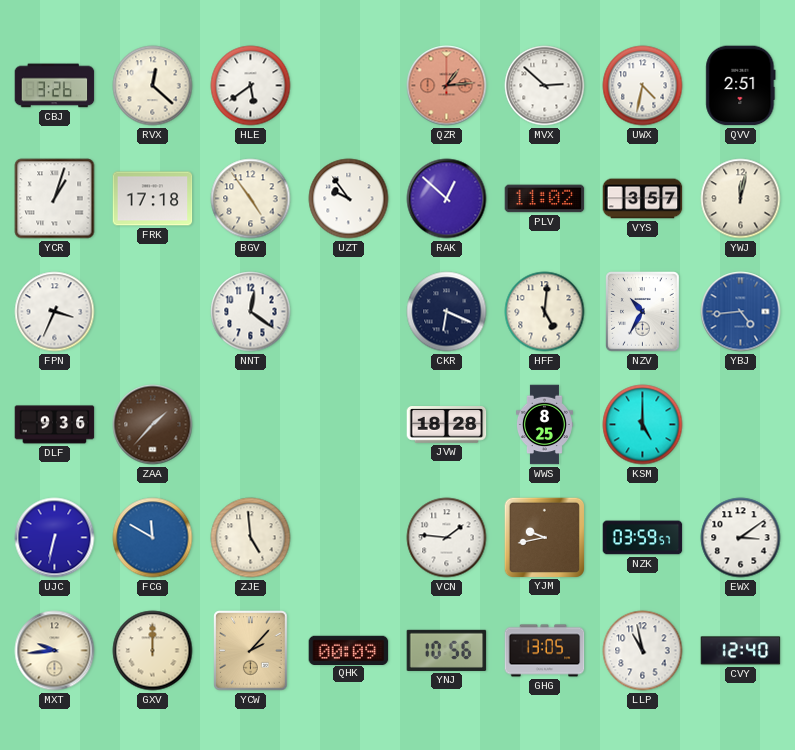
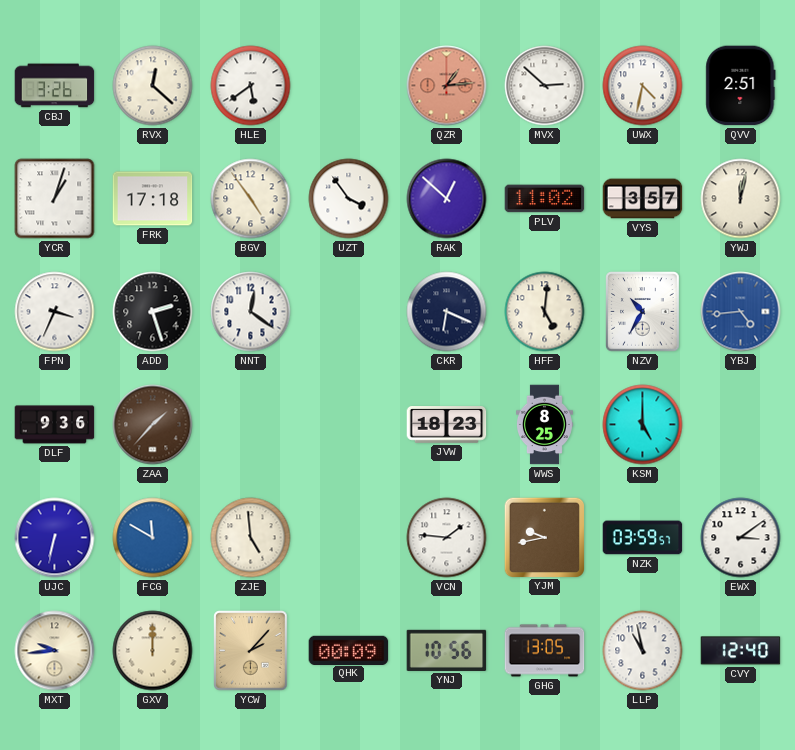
UZT: 9:54 -> 3:54 (349, 199)
ADD: none -> 2:27 (153, 312)
JVW: 18:28 -> 18:23 (447, 425)
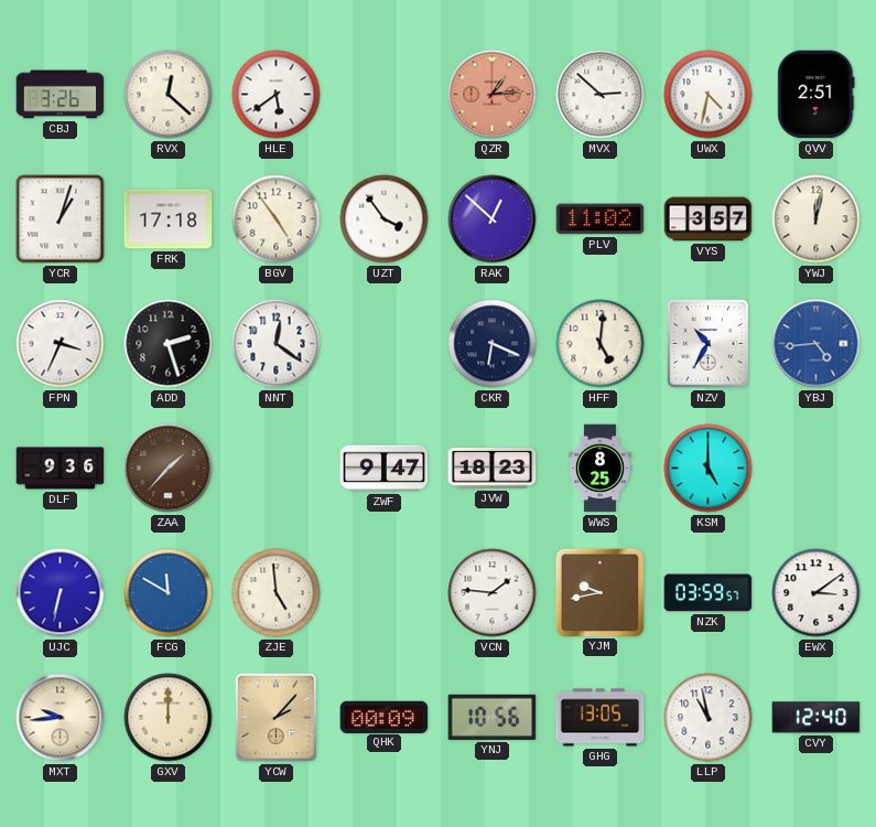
ZWF: none -> 9:47 (385, 469)
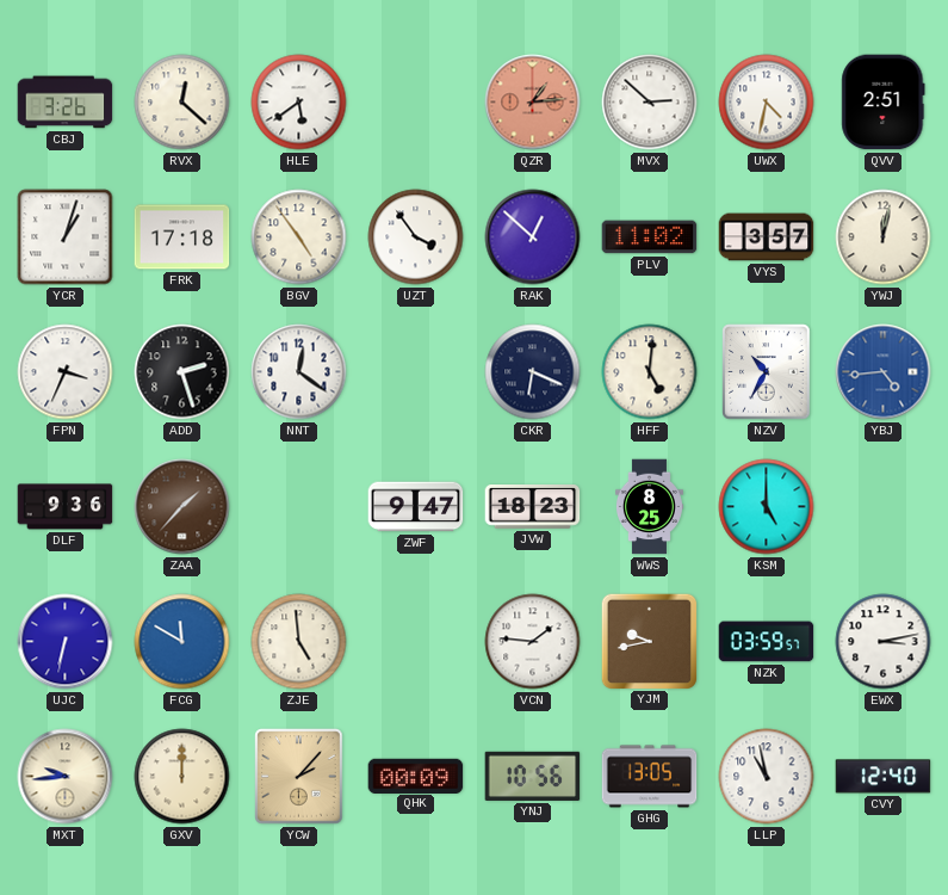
EWX: 3:09 -> 3:13 (884, 642)
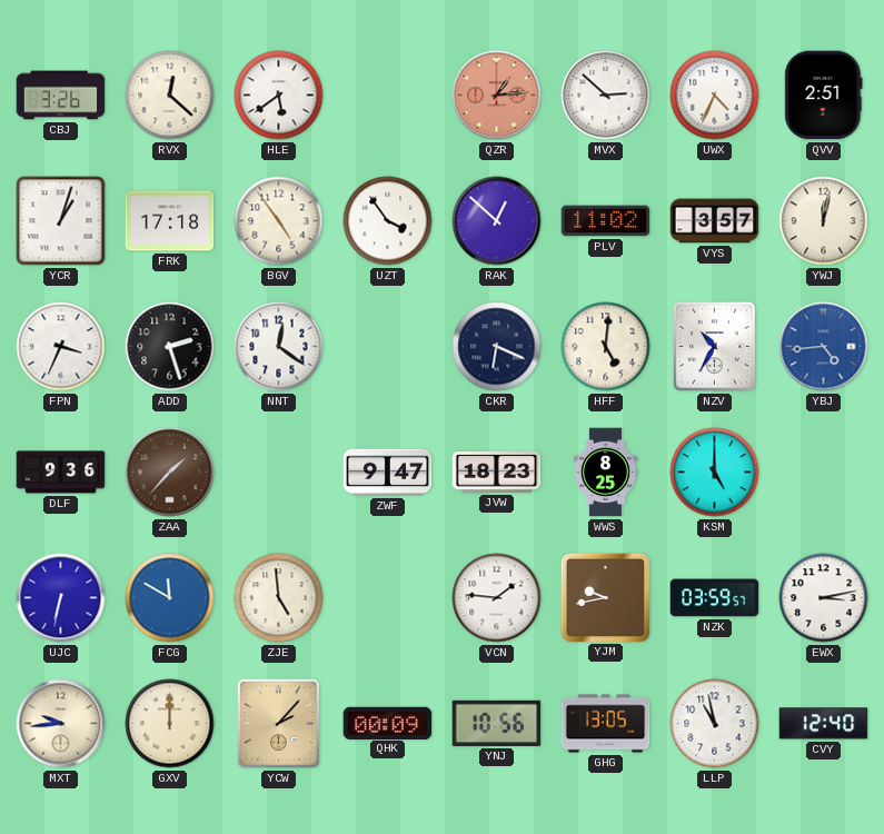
UWX: 4:32 -> 4:34 (715, 96)
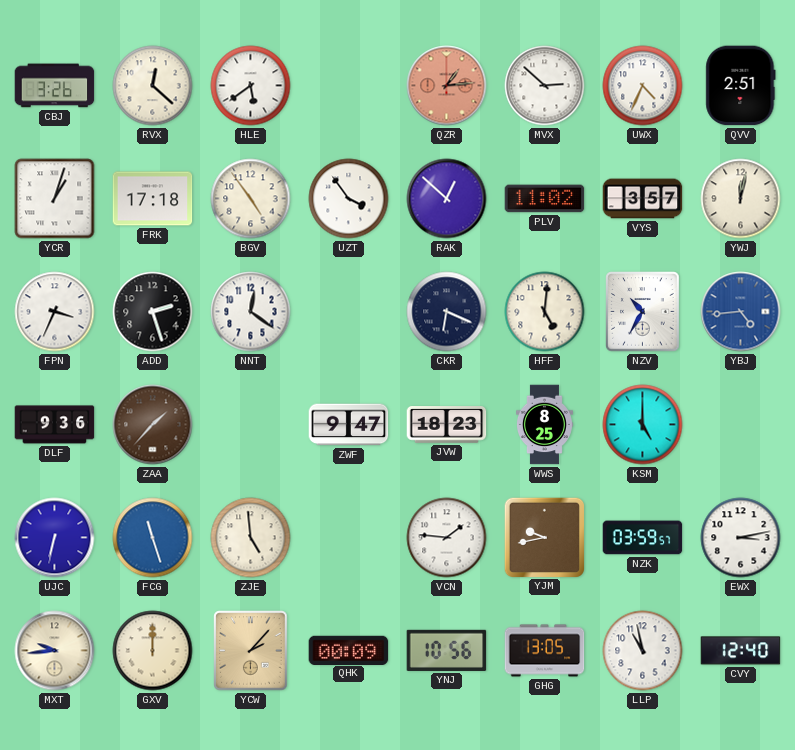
FCG: 11:50 -> 11:27 (153, 538)
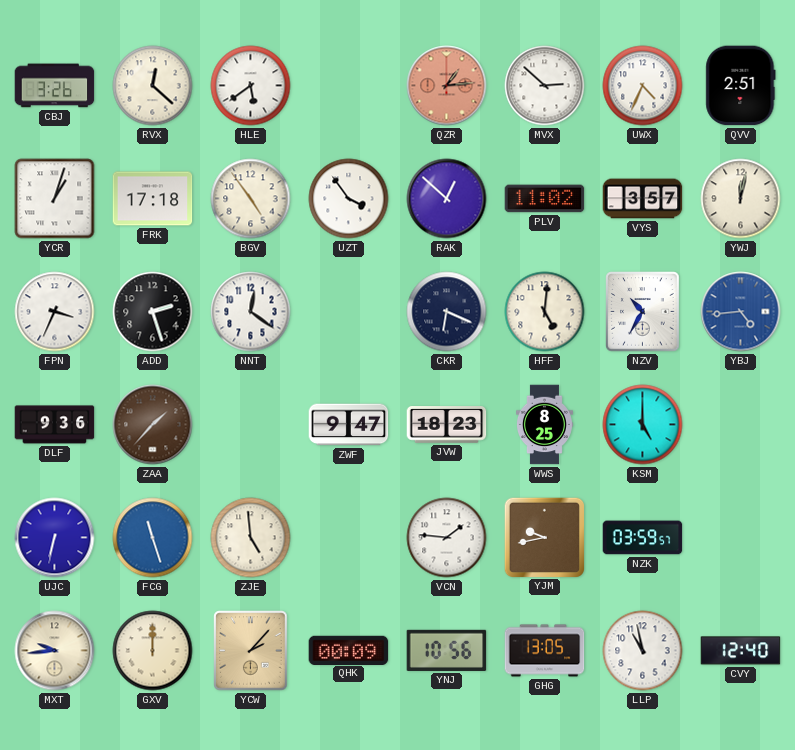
EWX: 3:13 -> none (741, 538)
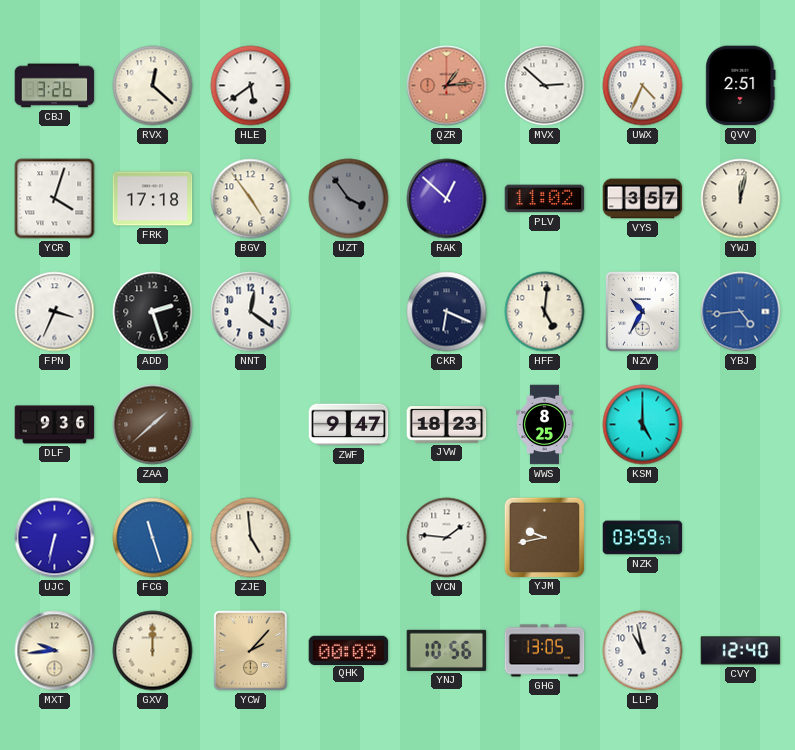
YCR: 1:03 -> 4:03 (55, 199)
UZT dial: white -> grey (349, 199)
ZAA: 1:37 -> 1:38 (153, 425)
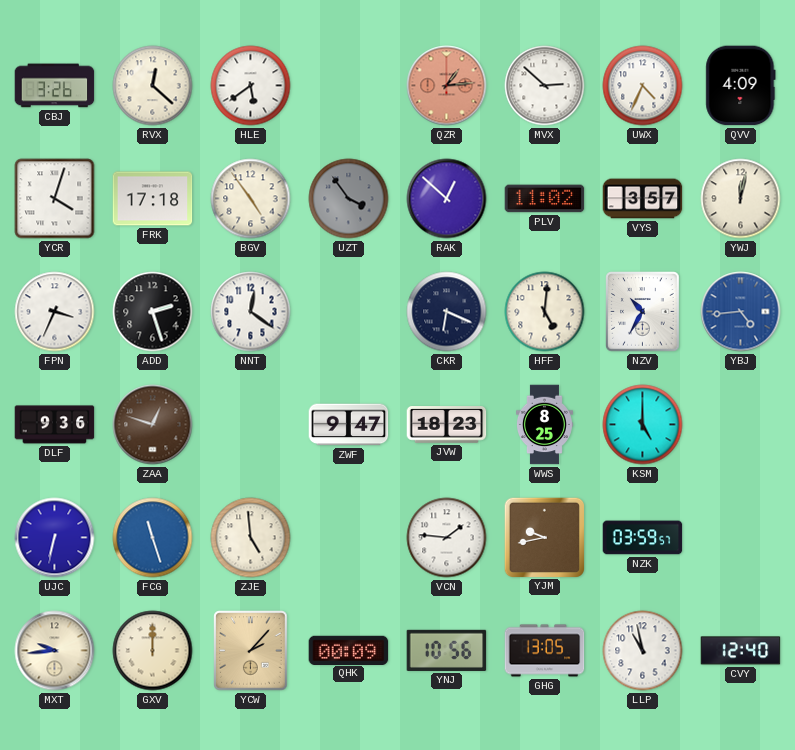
QVV: 2:51 -> 4:09 (741, 86)
ZAA: 1:38 -> 12:48 (153, 425)
